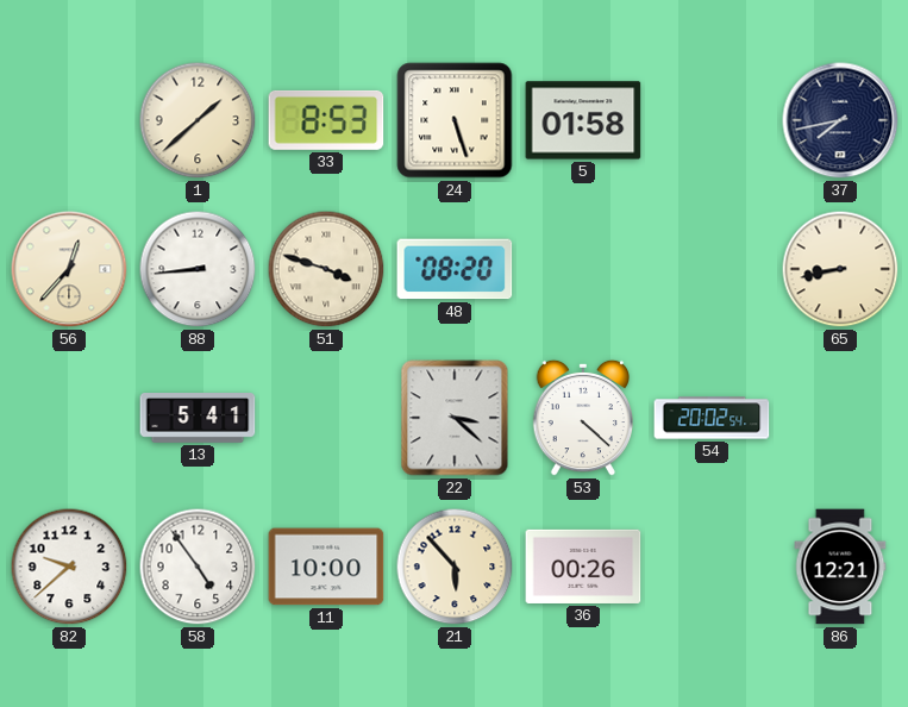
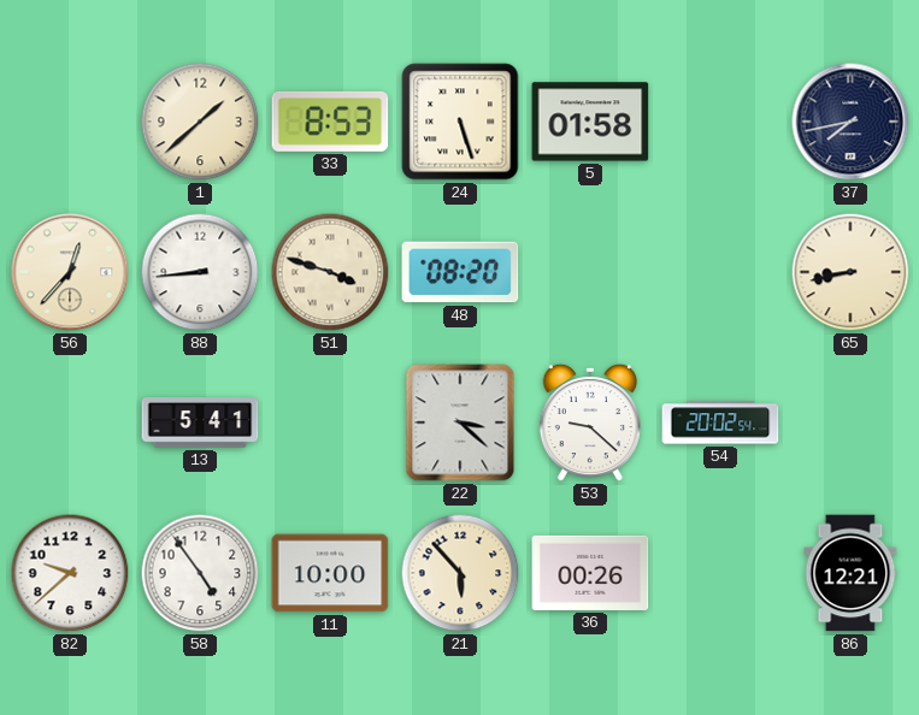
53: 4:22 -> 9:22 (589, 422)
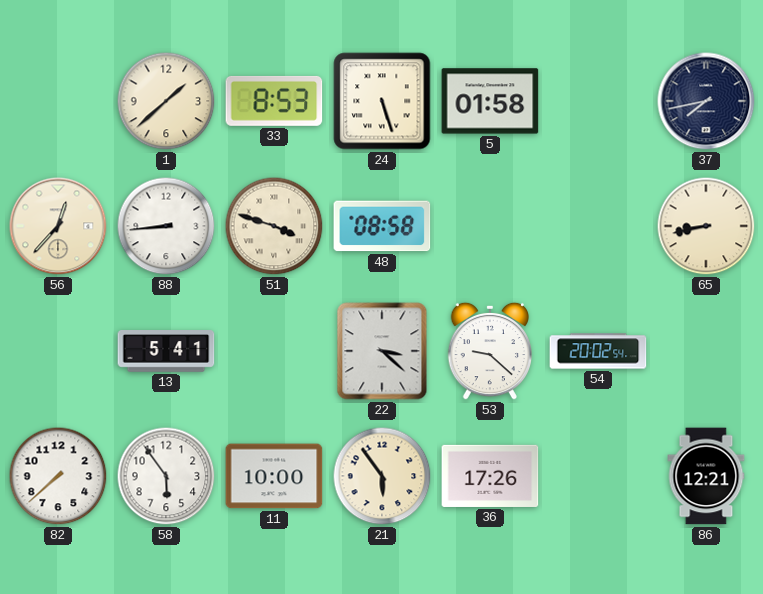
48: 08:20 -> 08:58 (382, 226)
82: 9:38 -> 7:38 (58, 476)
58: 4:54 -> 5:54 (166, 476)
21: 5:53 -> 5:54 (382, 476)
36: 00:26 -> 17:26 (490, 476)
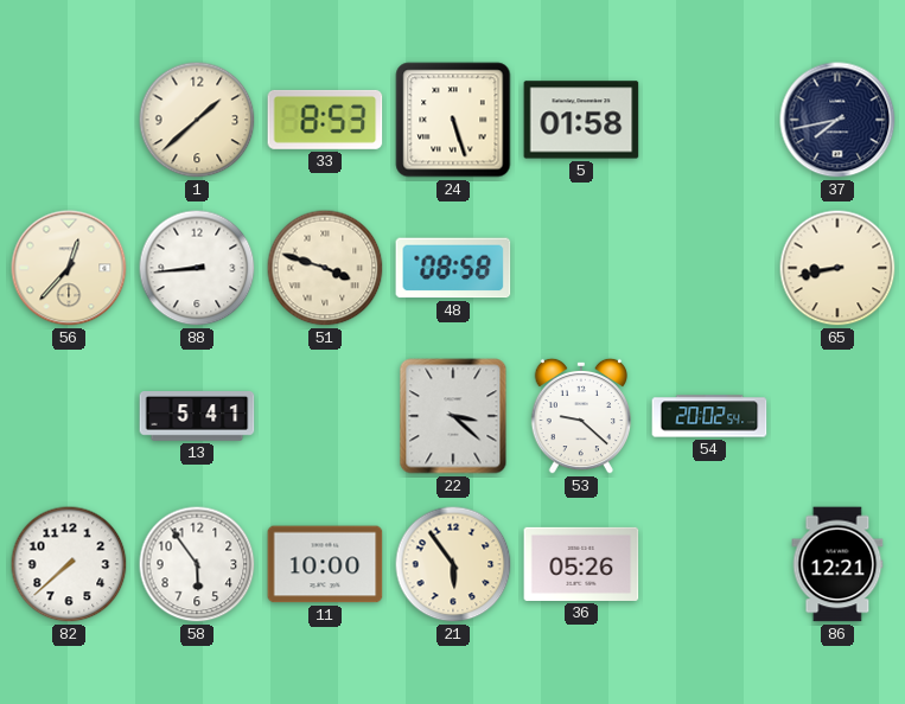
36: 17:26 -> 05:26 (581, 564)
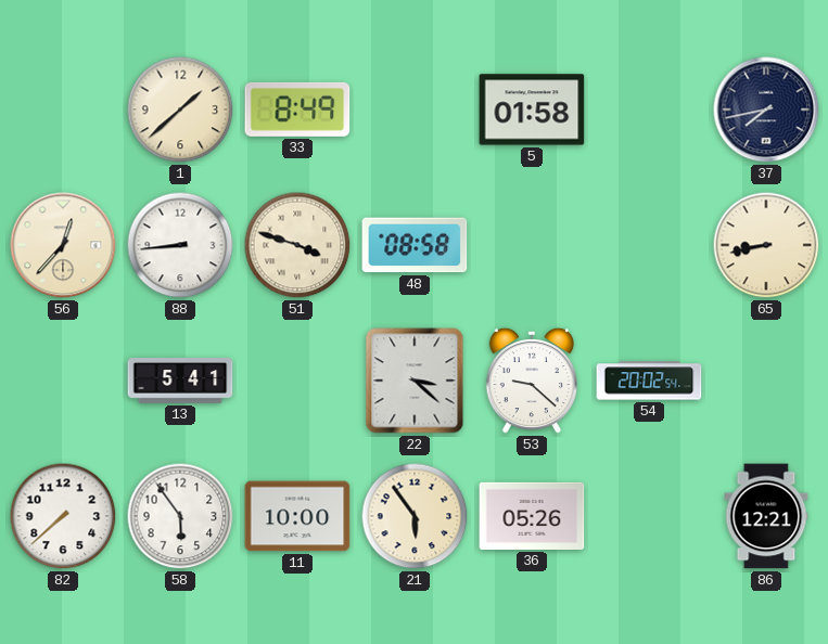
33: 8:53 -> 8:49 (297, 110)
24: 5:27 -> none (453, 120)
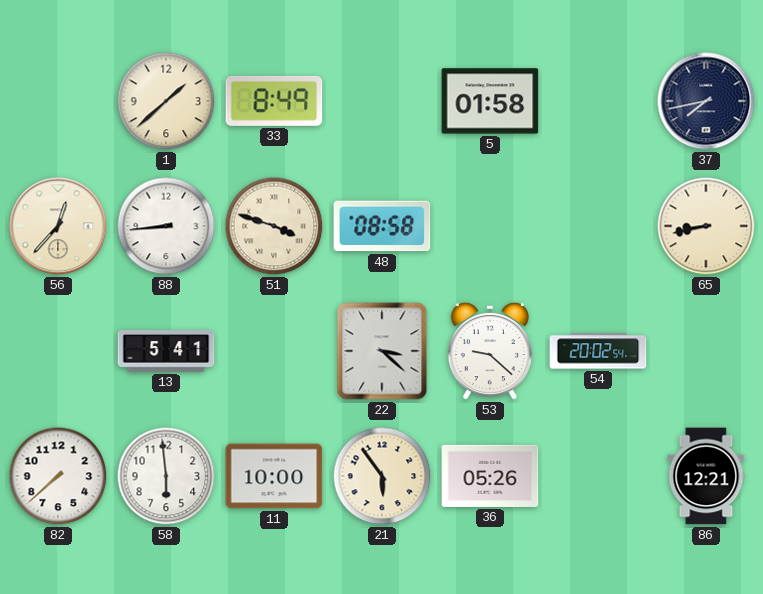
58: 5:54 -> 5:59 (166, 476)
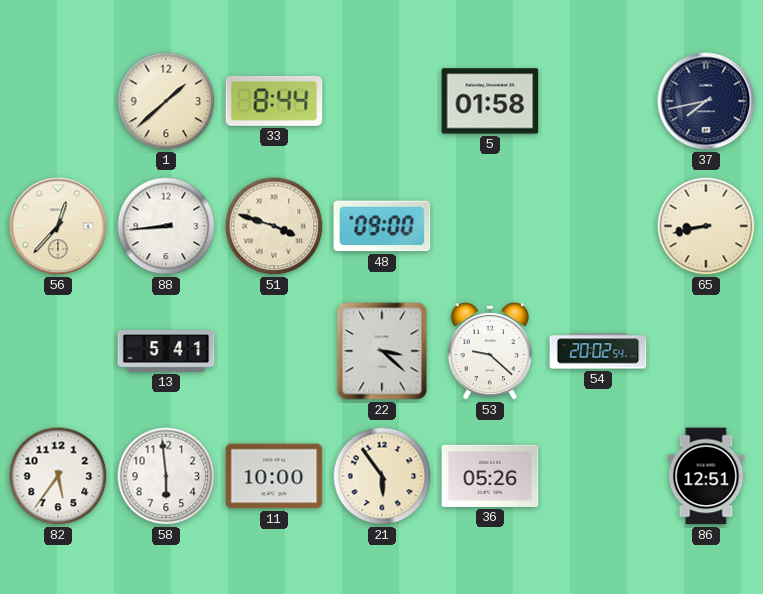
33: 8:49 -> 8:44 (274, 101)
48: 08:58 -> 09:00 (382, 226)
82: 7:38 -> 5:36 (58, 476)
86: 12:21 -> 12:51 (706, 476)
